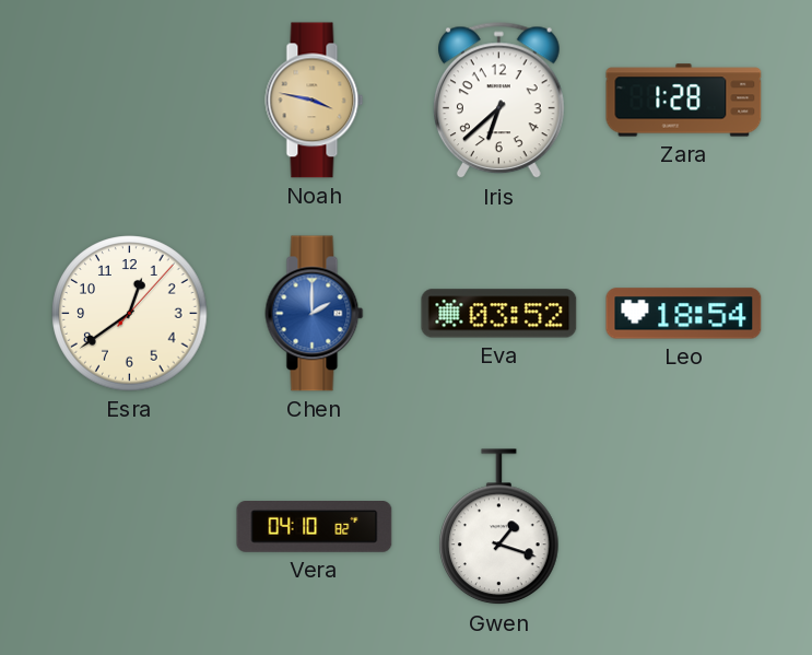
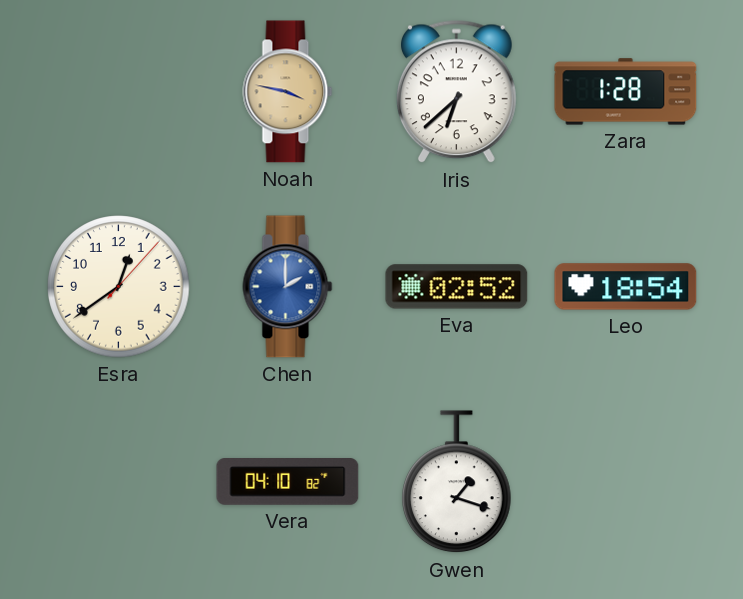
Eva: 03:52 -> 02:52 (457, 287)
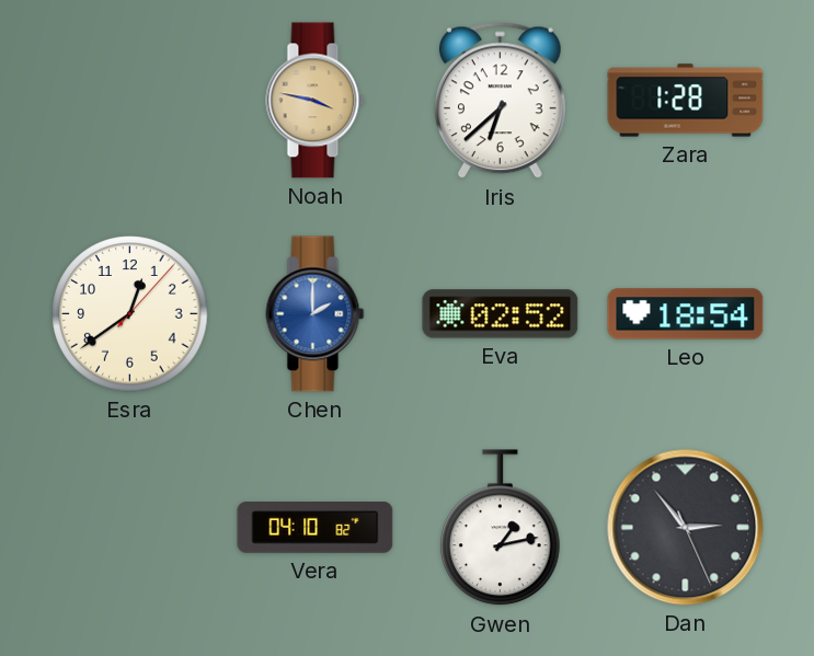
Gwen: 1:18 -> 1:13 (501, 528)
Dan: none -> 2:53 (686, 528)
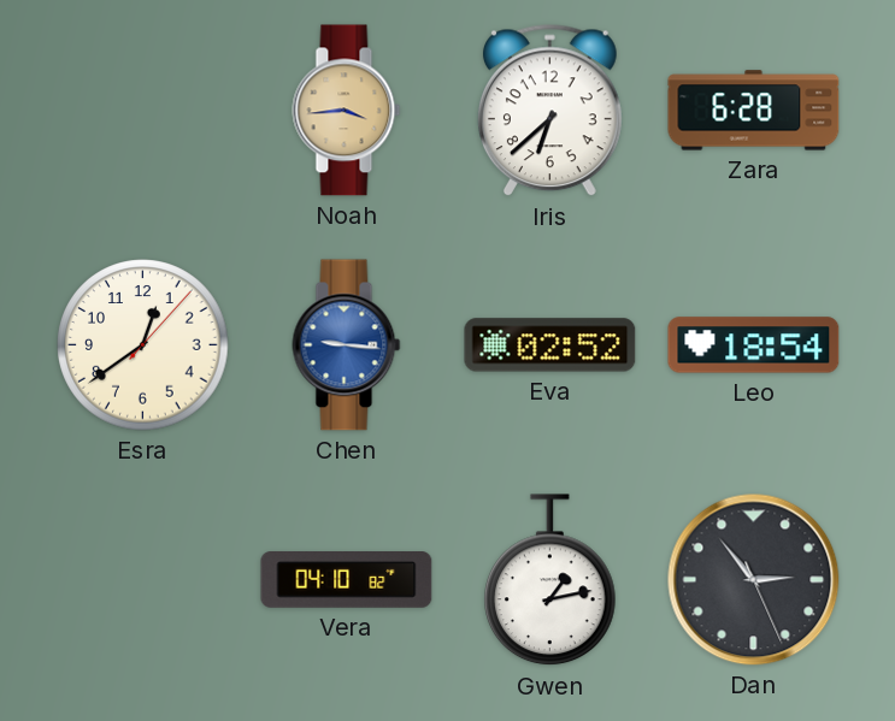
Noah: 3:47 -> 3:44 (347, 111)
Zara: 1:28 -> 6:28 (754, 111)
Chen: 2:00 -> 9:16 (347, 345)
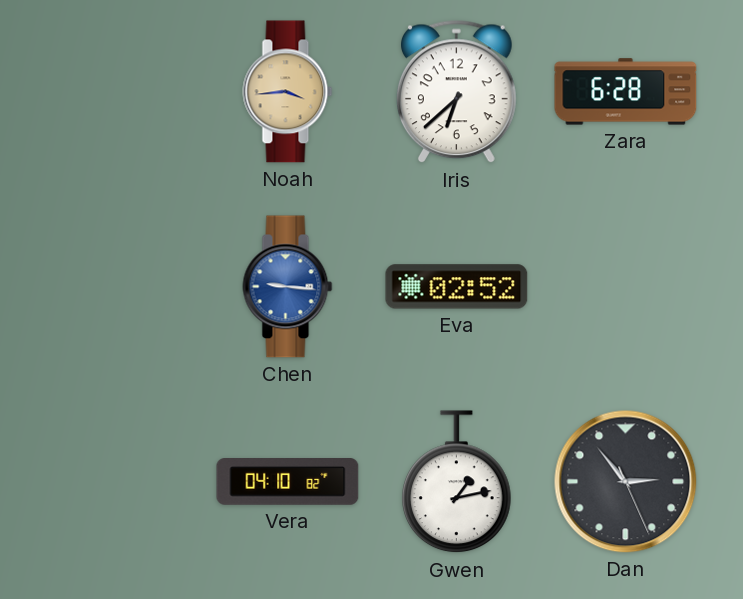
Esra: 12:39 -> none (143, 345)
Leo: 18:54 -> none (754, 345)
